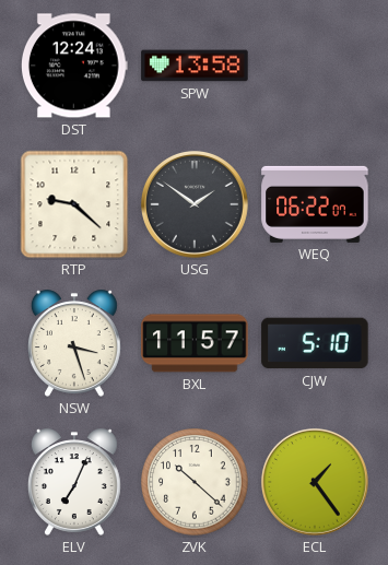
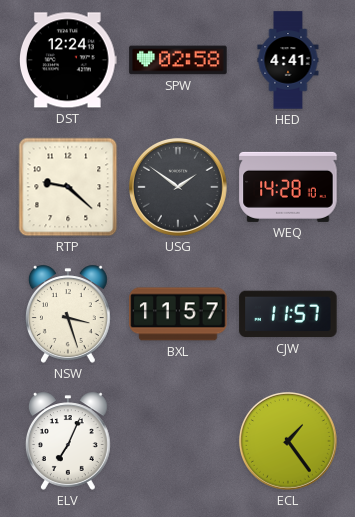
SPW: 13:58 -> 02:58 (178, 60)
HED: none -> 4:41 (288, 60)
WEQ: 06:22 -> 14:28 (288, 187)
CJW: 5:10 -> 11:57 (288, 314)
ZVK: 10:22 -> none (195, 482)
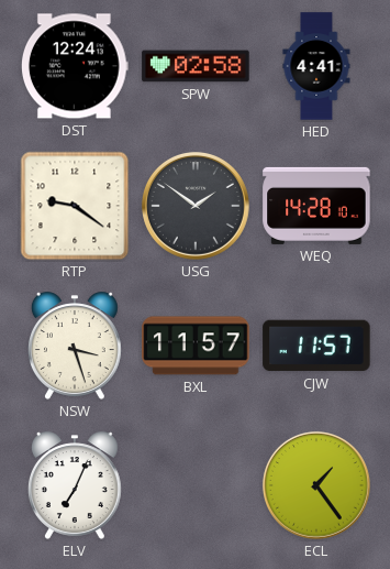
RTP: 9:22 -> 9:21 (75, 206)
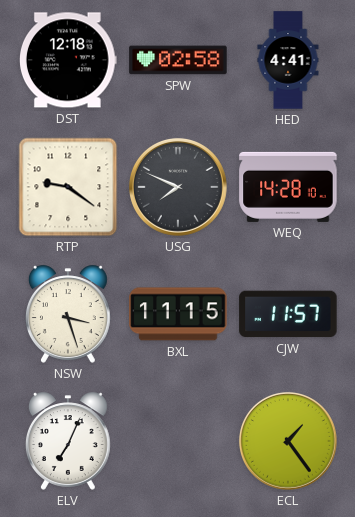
DST: 12:24 -> 12:18 (68, 60)
USG: 1:51 -> 7:49 (178, 187)
BXL: 11:57 -> 11:15 (178, 314)
